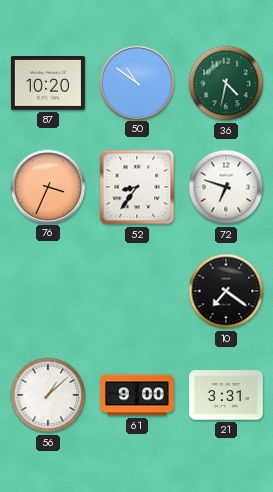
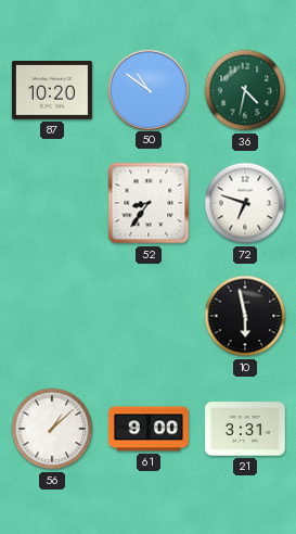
76: 3:34 -> none (47, 186)
10: 7:21 -> 5:58 (245, 316)
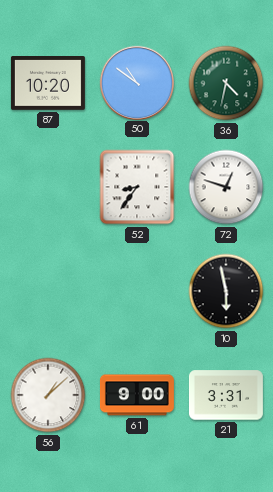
72: 6:48 -> 12:48 (226, 187)
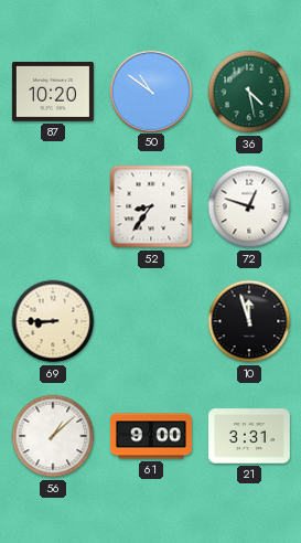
36: 4:32 -> 4:28 (249, 92)
69: none -> 8:45 (53, 321)
10: 5:58 -> 11:57 (249, 321)
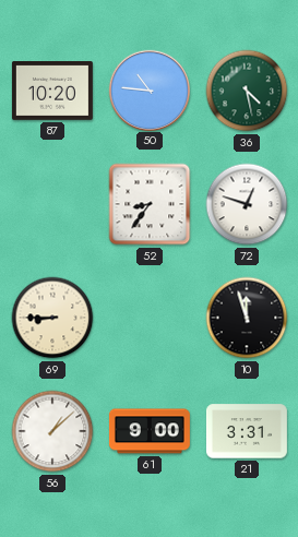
50: 10:51 -> 10:46 (148, 89)
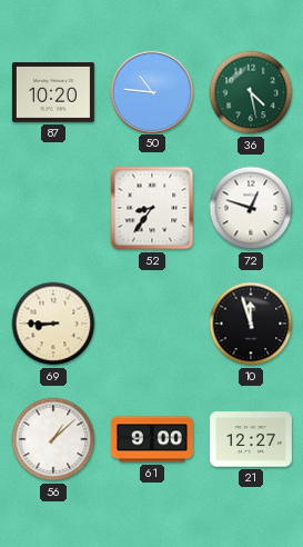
21: 3:31 -> 12:27 (251, 439)
